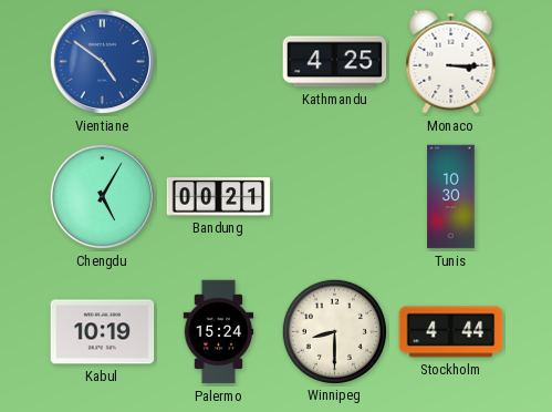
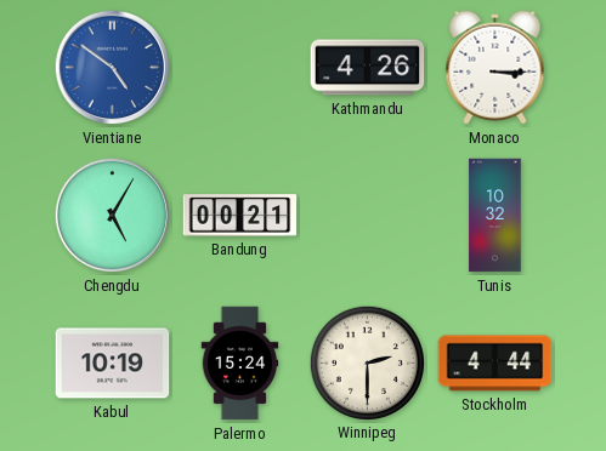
Kathmandu: 4:25 -> 4:26 (368, 68)
Tunis: 10:30 -> 10:32 (495, 216)
Winnipeg: 8:30 -> 2:30 (367, 362)
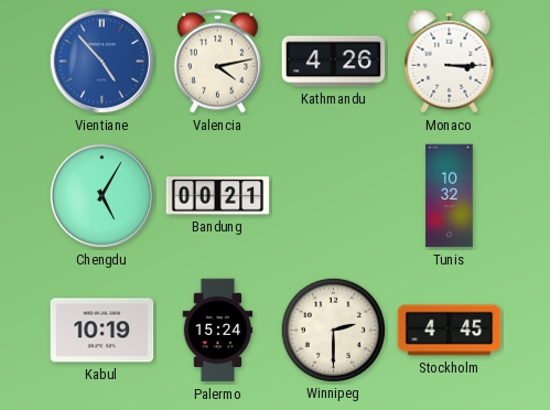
Vientiane: 4:51 -> 4:53 (103, 62)
Valencia: none -> 4:13 (217, 62)
Stockholm: 4:44 -> 4:45 (450, 331)
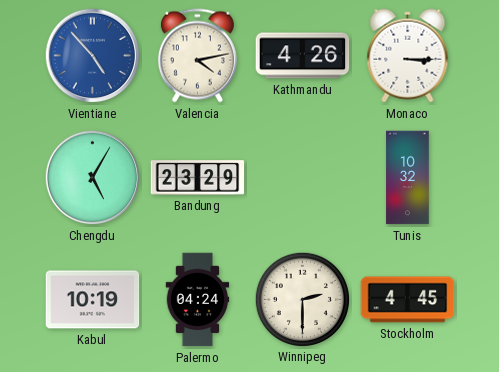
Bandung: 00:21 -> 23:29 (198, 178)
Palermo: 15:24 -> 04:24 (198, 300)
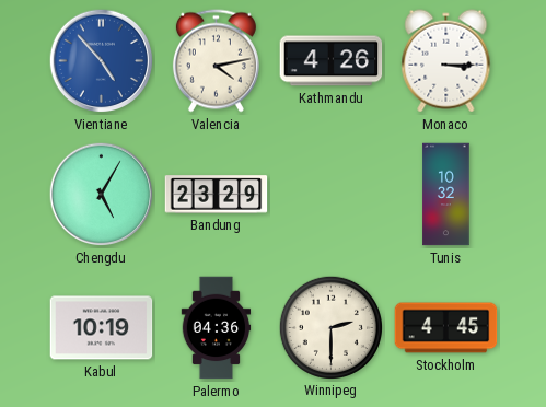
Palermo: 04:24 -> 04:36 (217, 328)
